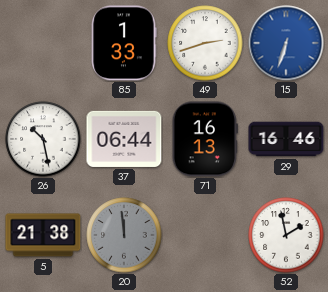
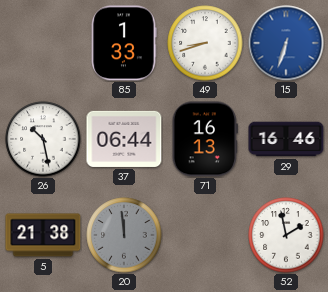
49: 2:42 -> 8:42 (205, 43)
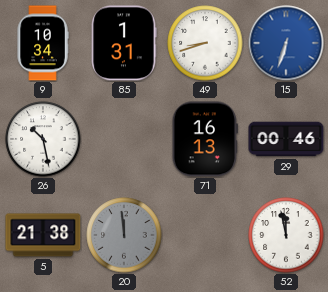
9: none -> 10:34 (43, 43)
85: 1:33 -> 1:31 (124, 43)
37: 06:44 -> none (124, 139)
29: 16:46 -> 00:46 (286, 139)
52: 1:58 -> 11:58 (286, 235)
